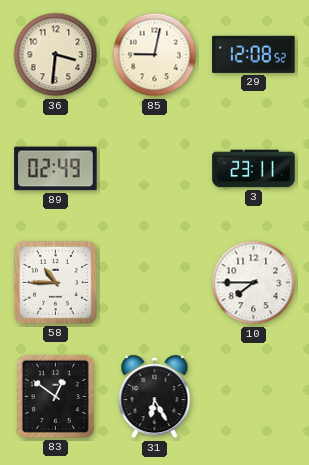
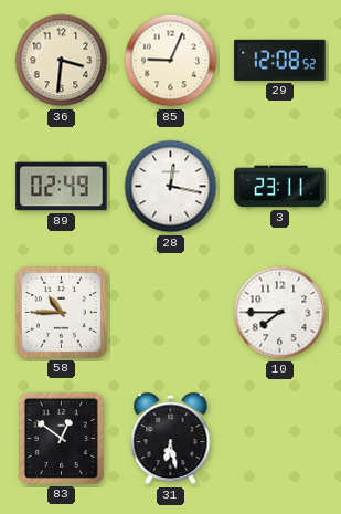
85: 9:02 -> 9:04 (171, 61)
28: none -> 12:17 (171, 187)
31: 6:25 -> 6:28 (171, 439)
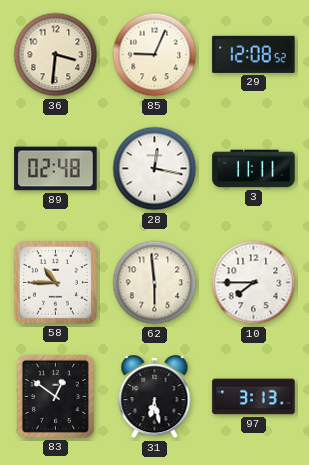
89: 02:49 -> 02:48 (56, 169)
3: 23:11 -> 11:11 (254, 169)
62: none -> 5:59 (155, 283)
97: none -> 3:13 (254, 397)
